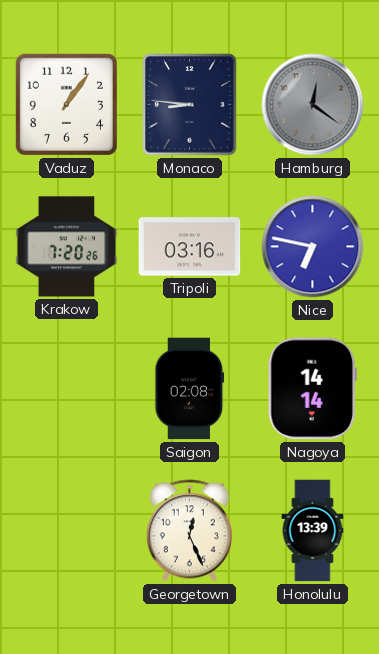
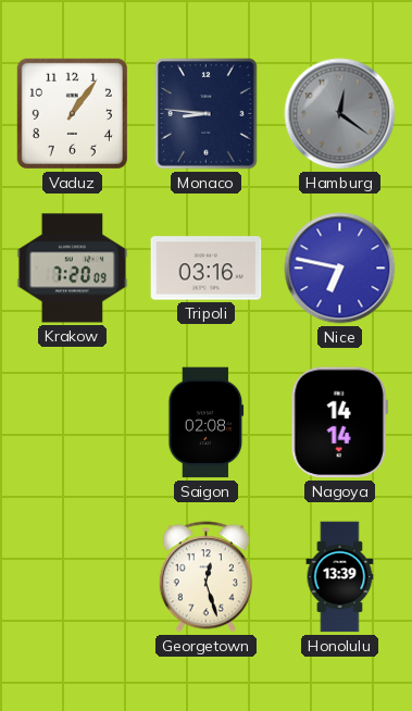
Krakow: 7:20:26 -> 7:20:09 (73, 269)
Georgetown: 12:26 -> 12:27 (205, 577)
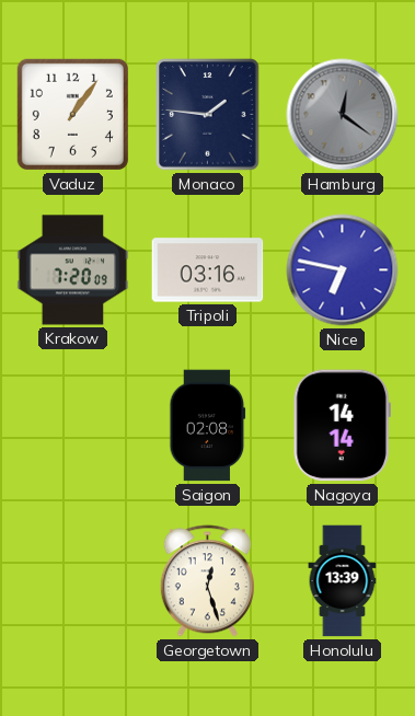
Monaco: 8:46 -> 1:46 (208, 115)
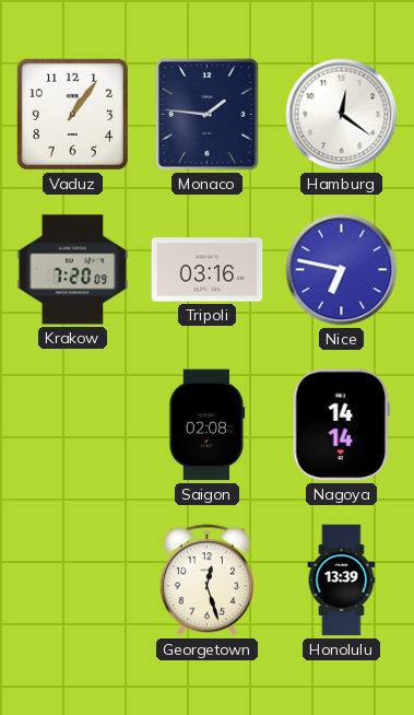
Hamburg dial: grey -> white (342, 115)
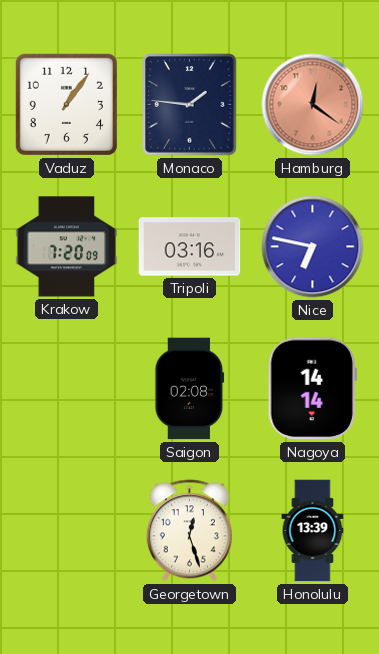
Hamburg dial: white -> salmon (313, 105)
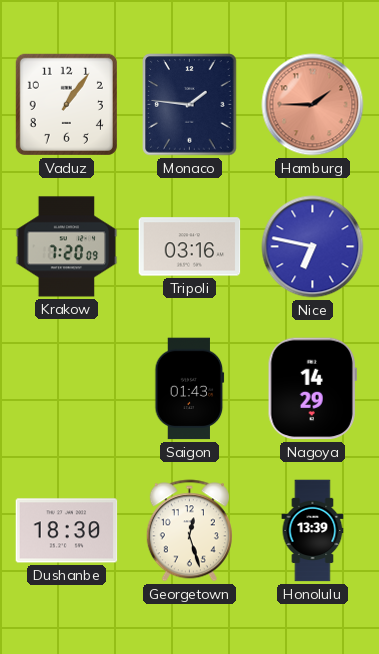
Hamburg: 12:21 -> 1:45 (313, 105)
Saigon: 02:08 -> 01:43 (190, 389)
Nagoya: 14:14 -> 14:29 (312, 389)
Dushanbe: none -> 18:30 (67, 531)
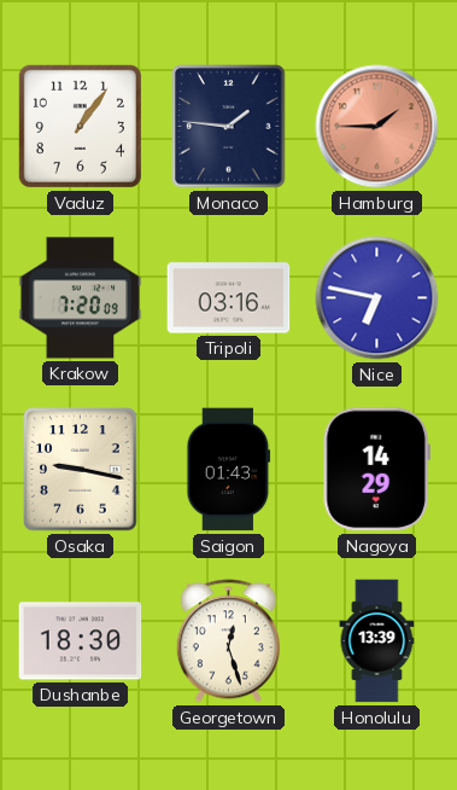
Osaka: none -> 9:17 (81, 470)
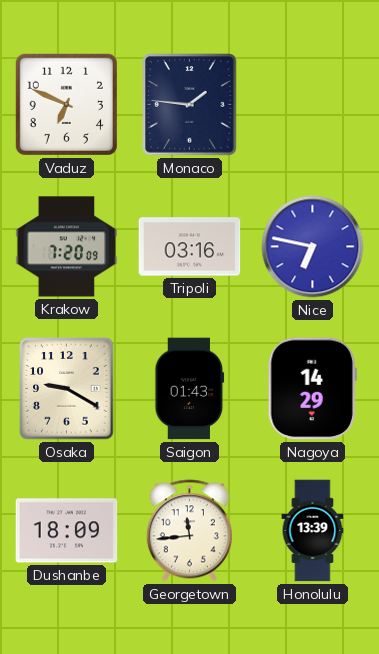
Vaduz: 1:06 -> 6:49 (66, 104)
Hamburg: 1:45 -> none (377, 127)
Osaka: 9:17 -> 9:20 (67, 389)
Dushanbe: 18:30 -> 18:09 (67, 531)
Georgetown: 12:27 -> 11:44 (189, 531)
